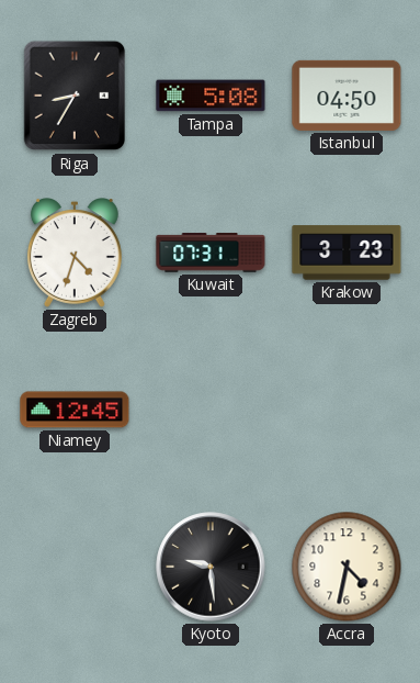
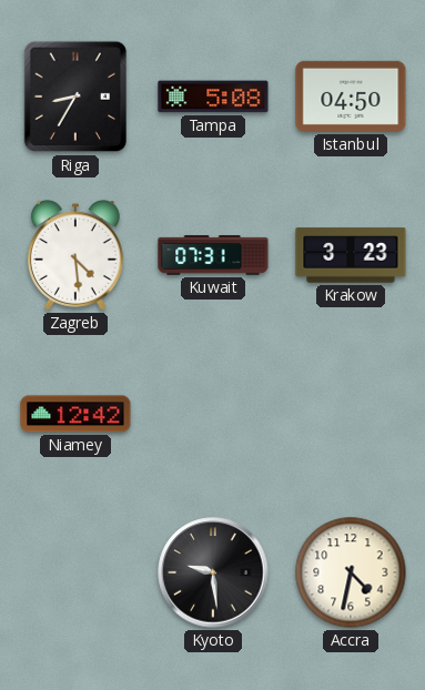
Zagreb: 4:33 -> 4:29 (75, 255)
Niamey: 12:45 -> 12:42 (75, 414)
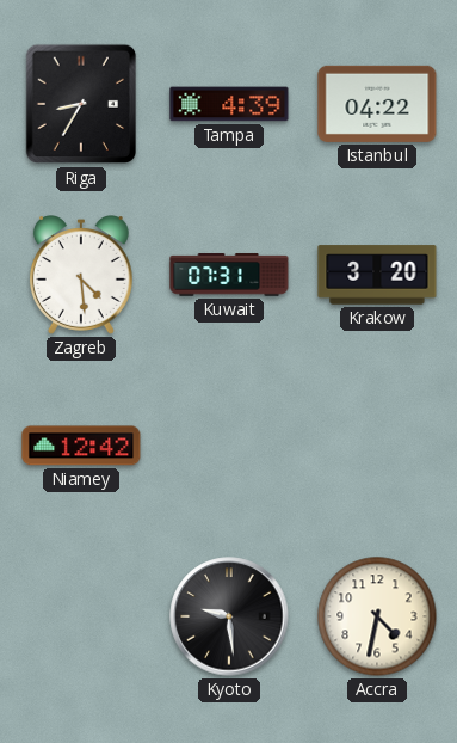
Tampa: 5:08 -> 4:39 (229, 104)
Istanbul: 04:50 -> 04:22 (377, 104)
Krakow: 3:23 -> 3:20 (377, 275)
